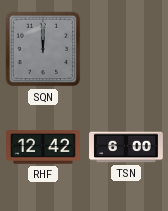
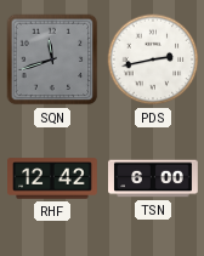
SQN: 12:00 -> 11:42 (52, 59)
PDS: none -> 2:43 (153, 59)
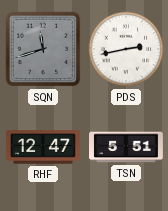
RHF: 12:42 -> 12:47 (44, 147)
TSN: 6:00 -> 5:51 (127, 147)
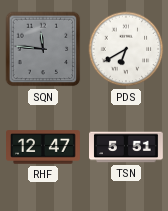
SQN: 11:42 -> 11:46 (43, 49)
PDS: 2:43 -> 6:40 (126, 49)
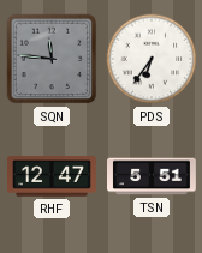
PDS: 6:40 -> 6:36 (151, 59)
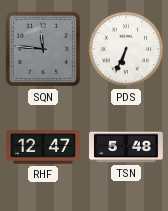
PDS: 6:36 -> 6:34 (126, 49)
TSN: 5:51 -> 5:48 (127, 147)
